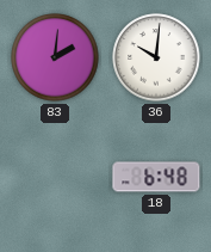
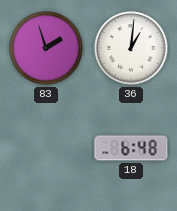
83: 2:01 -> 1:57 (46, 48)
36: 10:01 -> 1:01 (131, 48)
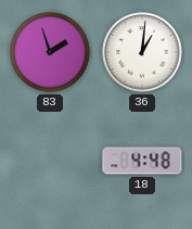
18: 6:48 -> 4:48 (142, 161)
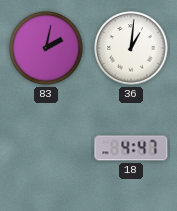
83: 1:57 -> 2:02 (46, 48)
18: 4:48 -> 4:47 (131, 148)
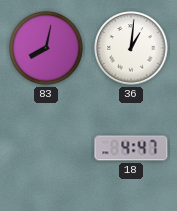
83: 2:02 -> 8:02 (46, 48)
